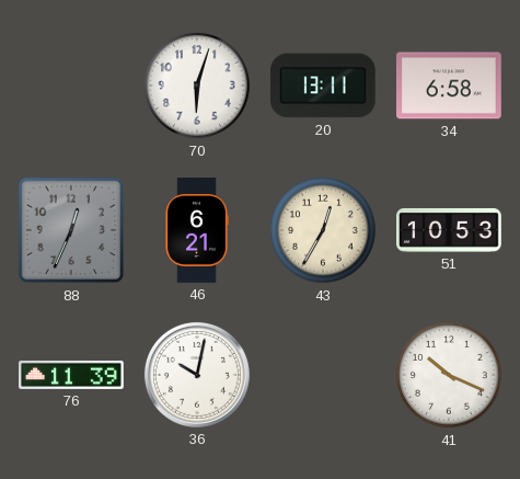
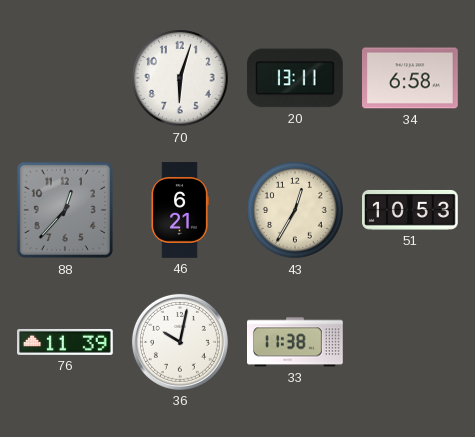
88: 12:34 -> 12:37 (65, 210)
33: none -> 11:38 (296, 342)
41: 10:19 -> none (449, 375)
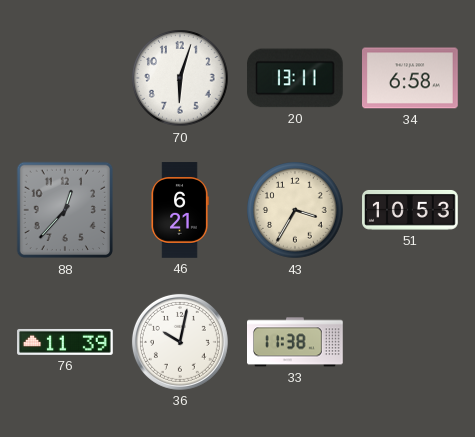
43: 12:35 -> 3:35 (295, 210)
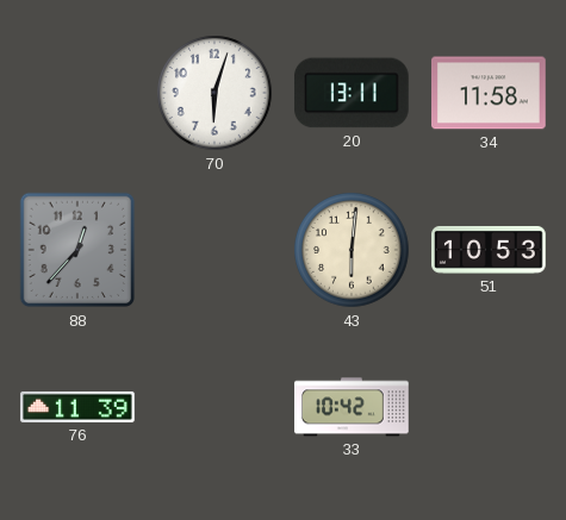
34: 6:58 -> 11:58 (490, 93)
46: 6:21 -> none (180, 210)
43: 3:35 -> 6:01 (352, 250)
36: 10:02 -> none (180, 342)
33: 11:38 -> 10:42 (353, 407)
